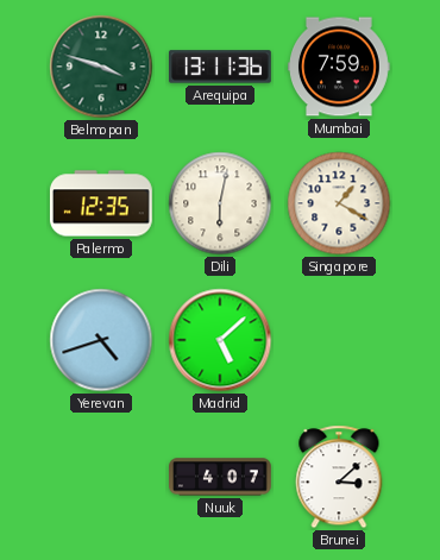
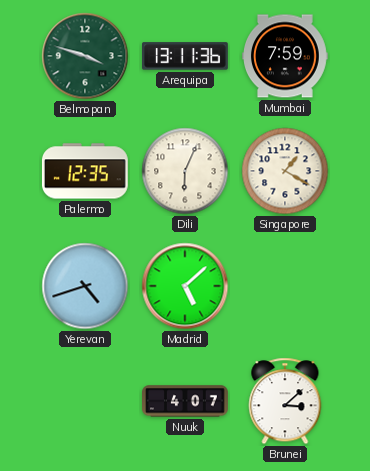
Dili: 6:02 -> 6:04 (185, 171)
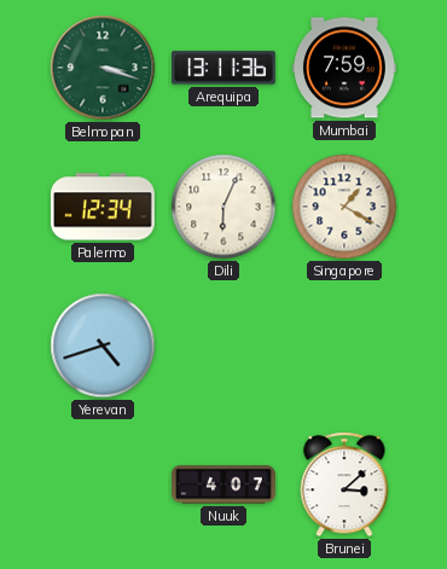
Belmopan: 3:48 -> 3:18 (103, 68)
Palermo: 12:35 -> 12:34 (103, 207)
Madrid: 5:08 -> none (185, 286)
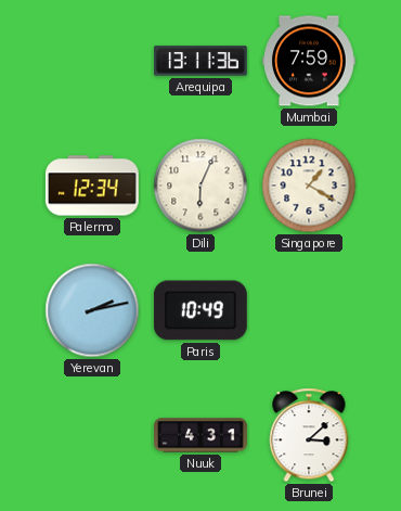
Belmopan: 3:18 -> none (103, 68)
Yerevan: 4:42 -> 2:13 (92, 310)
Paris: none -> 10:49 (200, 310)
Nuuk: 4:07 -> 4:31 (202, 435)
